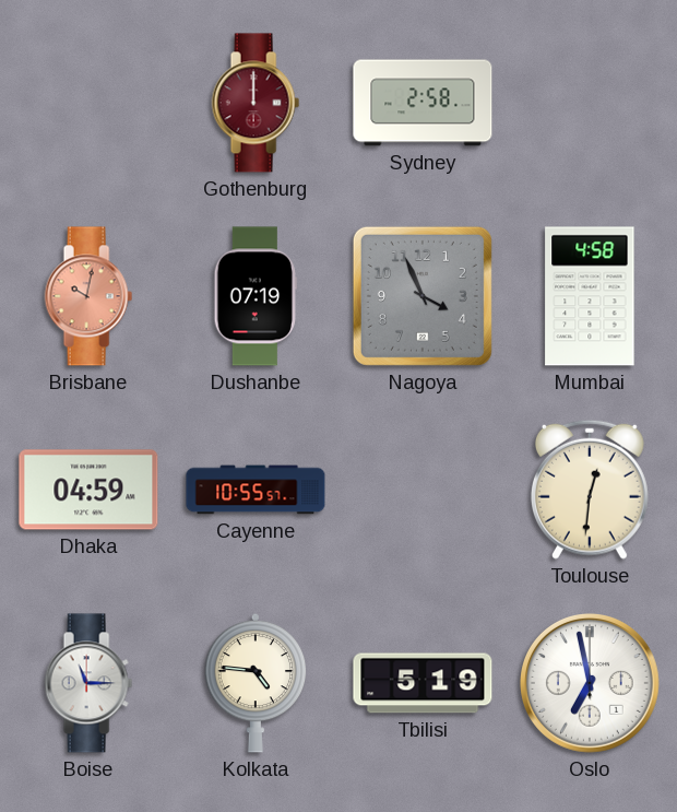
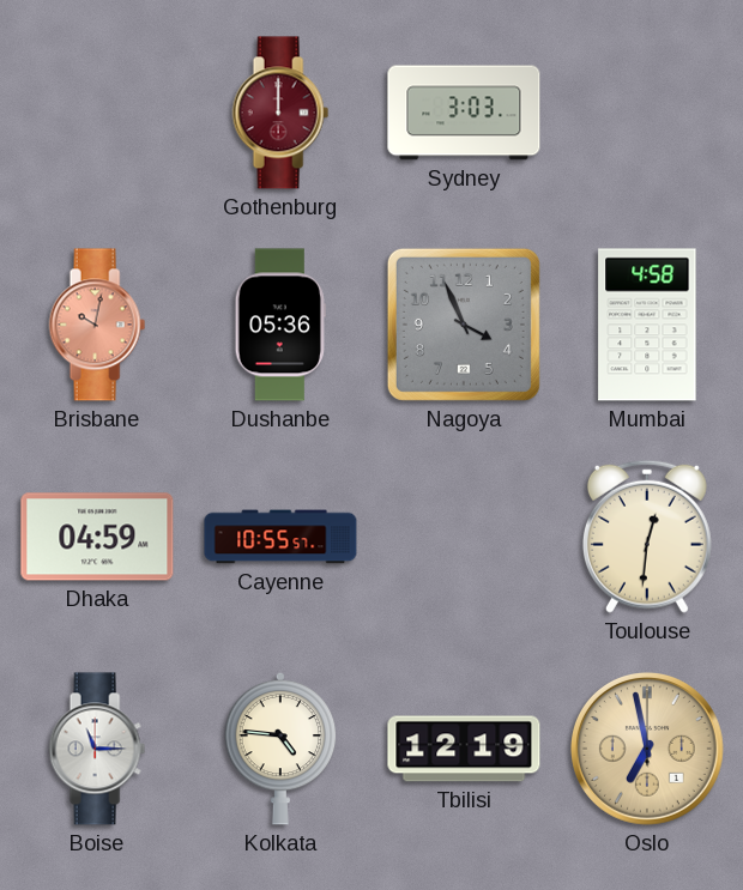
Sydney: 2:58 -> 3:03 (464, 113)
Dushanbe: 07:19 -> 05:36 (279, 325)
Tbilisi: 5:19 -> 12:19 (464, 749)
Oslo dial: white -> champagne (648, 750)
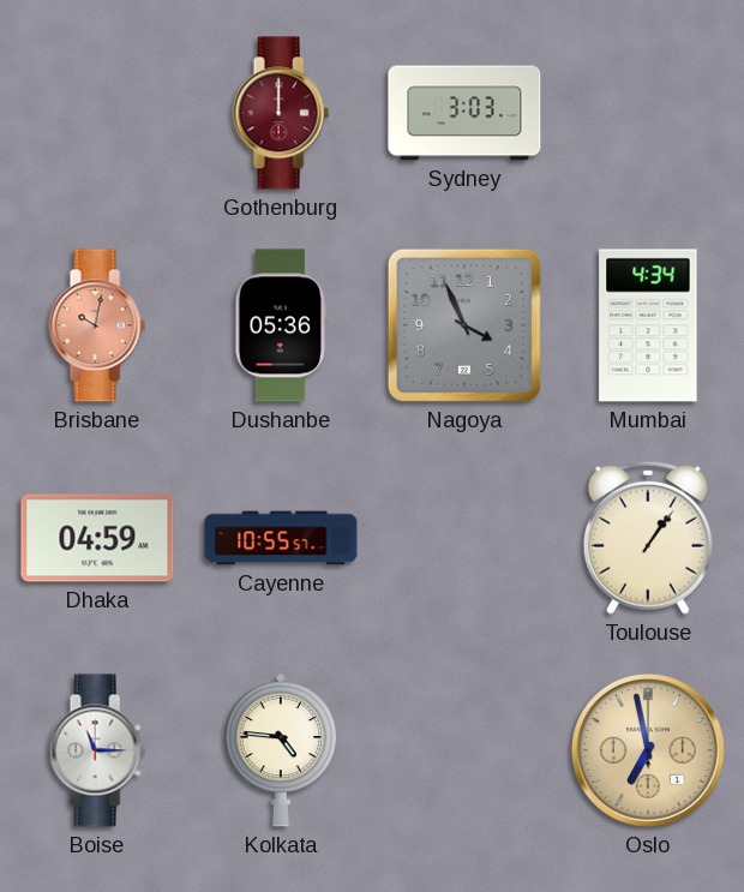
Mumbai: 4:58 -> 4:34 (648, 325)
Toulouse: 12:31 -> 1:06 (648, 538)
Tbilisi: 12:19 -> none (464, 749)
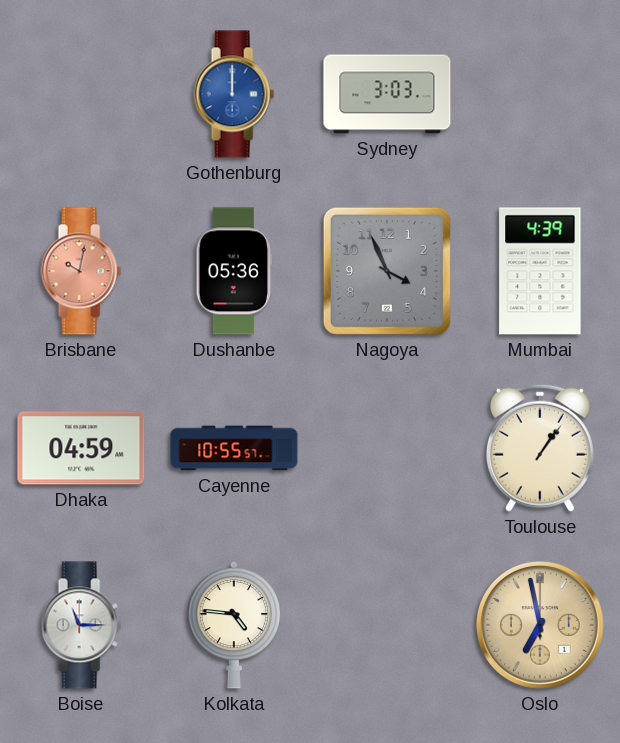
Gothenburg dial: burgundy -> blue (234, 94)
Mumbai: 4:34 -> 4:39 (540, 271)
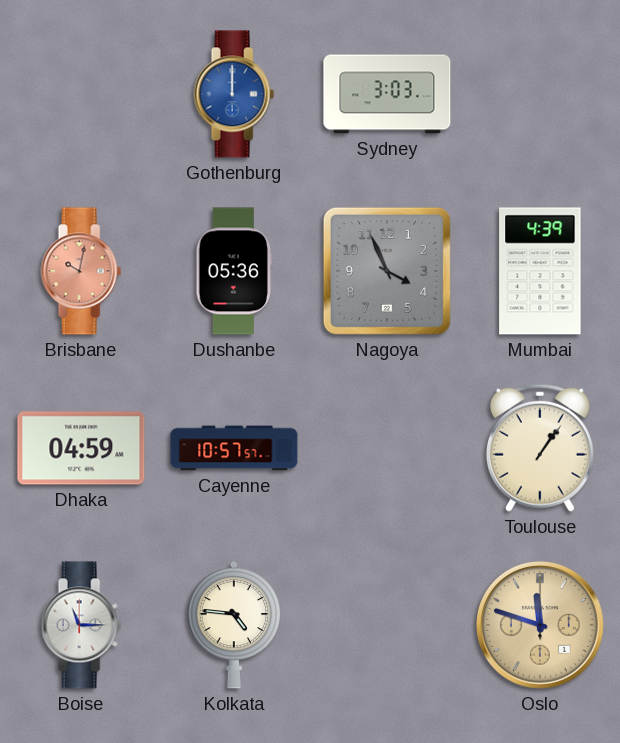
Cayenne: 10:55 -> 10:57 (234, 448)
Oslo: 6:58 -> 11:48 (541, 626)
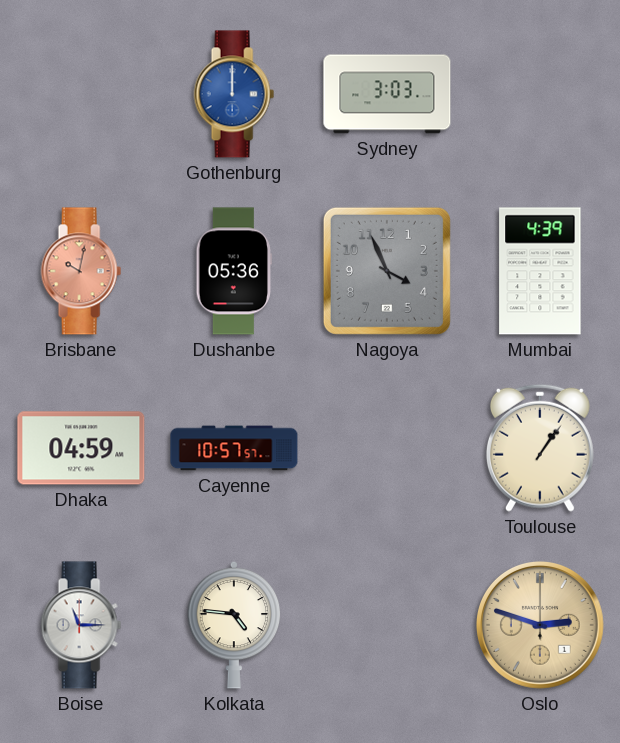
Oslo: 11:48 -> 2:48 (541, 626)
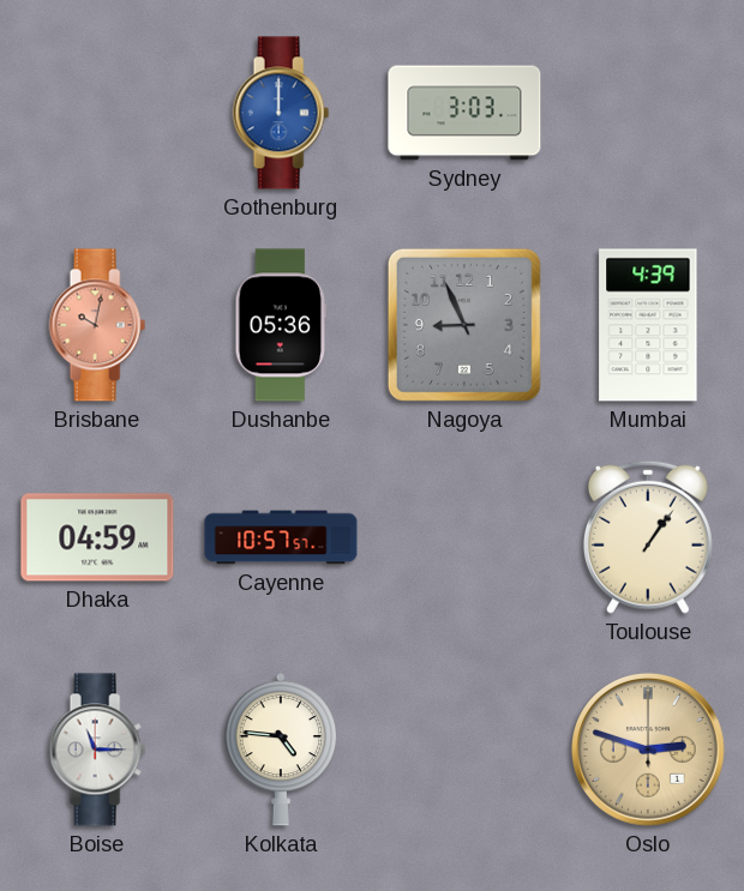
Nagoya: 3:56 -> 8:56 (464, 325)
